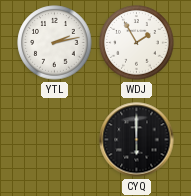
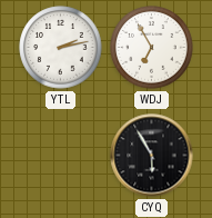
WDJ: 1:55 -> 6:55 (152, 48)
CYQ: 6:00 -> 5:55 (152, 156)
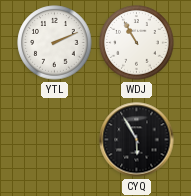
YTL: 2:13 -> 2:11 (55, 43)
WDJ: 6:55 -> 10:55 (137, 43)
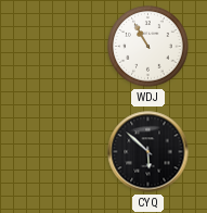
YTL: 2:11 -> none (55, 43)
CYQ: 5:55 -> 5:52 (148, 152)
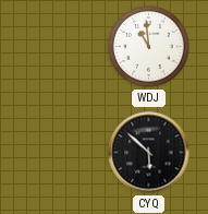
WDJ: 10:55 -> 10:59 (149, 47)
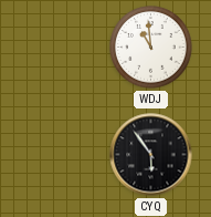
CYQ: 5:52 -> 5:54 (151, 155)
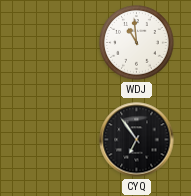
CYQ: 5:54 -> 6:54 (137, 140)
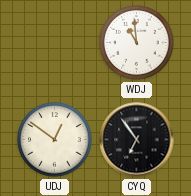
UDJ: none -> 12:51 (55, 140)
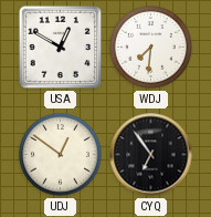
USA: none -> 12:50 (61, 48)
WDJ: 10:59 -> 7:31 (151, 48)
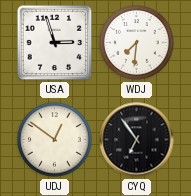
USA: 12:50 -> 2:57 (55, 43)
